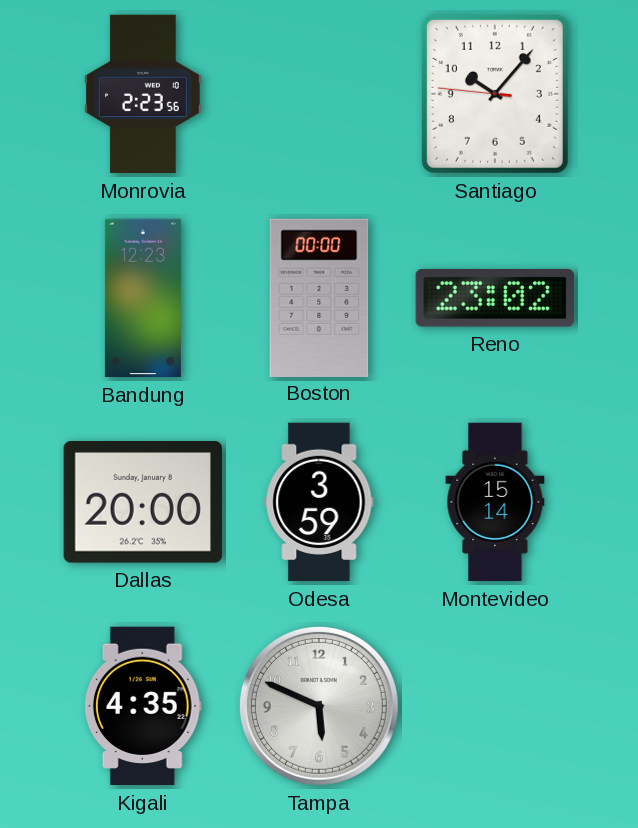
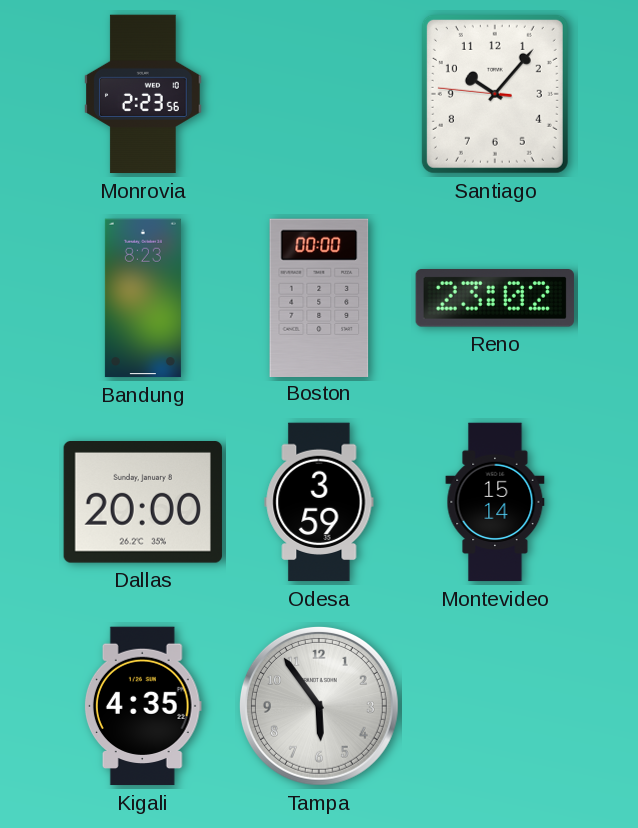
Bandung: 12:23 -> 8:23 (143, 298)
Tampa: 5:49 -> 5:54 (319, 706)
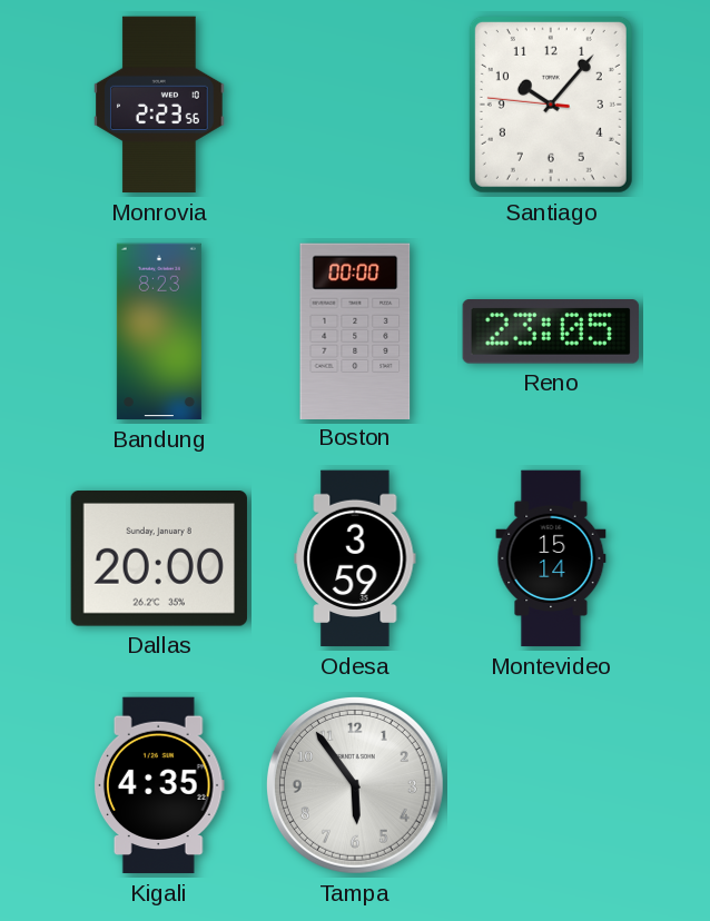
Reno: 23:02 -> 23:05 (551, 331)
